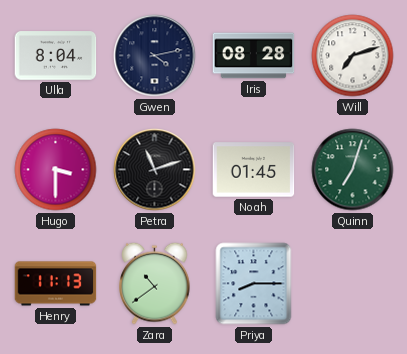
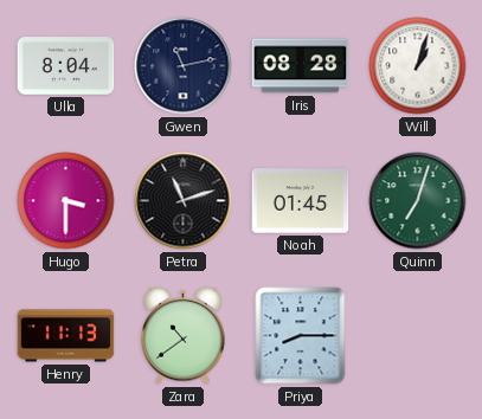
Gwen: 4:13 -> 11:13 (184, 66)
Will: 7:12 -> 1:03 (418, 66)
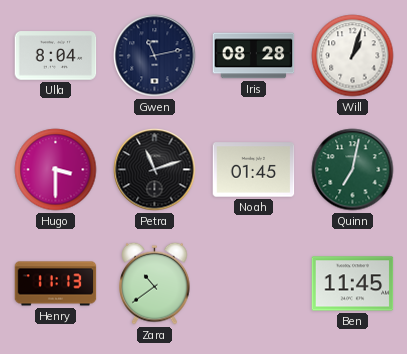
Quinn: 7:03 -> 7:02 (353, 170)
Priya: 8:15 -> none (301, 336)
Ben: none -> 11:45 (353, 284)
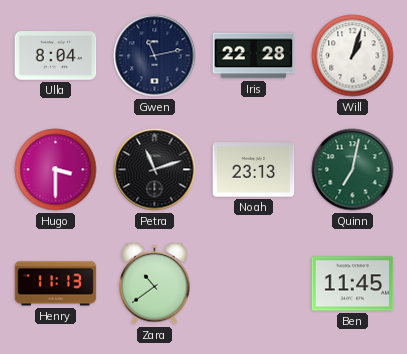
Iris: 08:28 -> 22:28 (254, 56)
Noah: 01:45 -> 23:13 (254, 170)
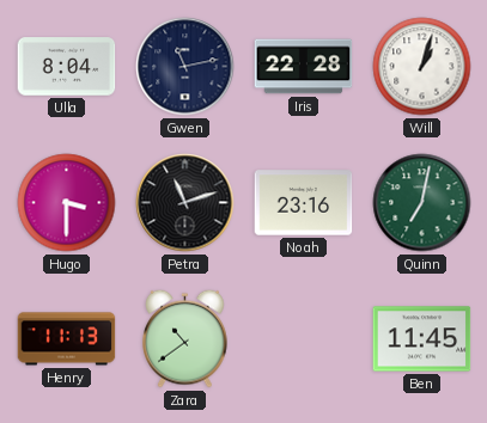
Noah: 23:13 -> 23:16 (304, 203)
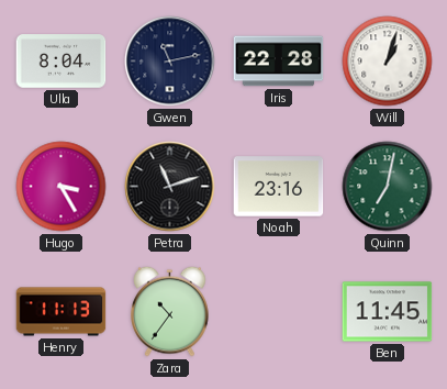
Hugo: 3:30 -> 3:25 (62, 187)
Zara: 10:39 -> 10:36 (170, 311)
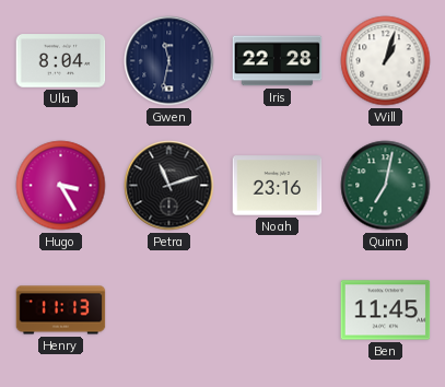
Gwen: 11:13 -> 11:32 (169, 61)
Zara: 10:36 -> none (170, 311)
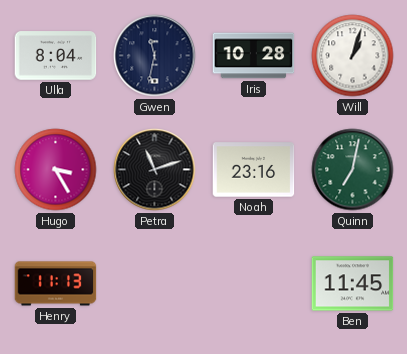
Iris: 22:28 -> 10:28 (254, 56)
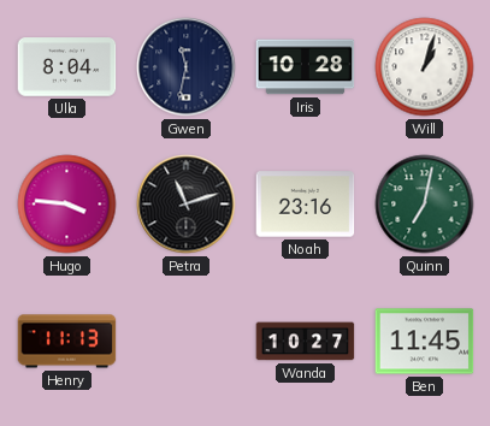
Hugo: 3:25 -> 3:46 (67, 205)
Wanda: none -> 10:27 (306, 342)
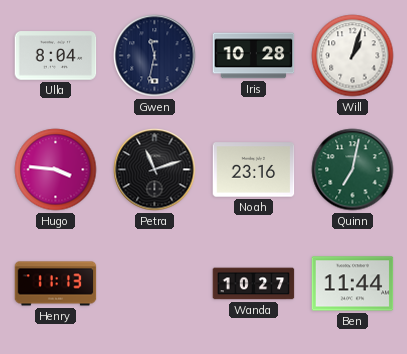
Ben: 11:45 -> 11:44 (353, 284)
